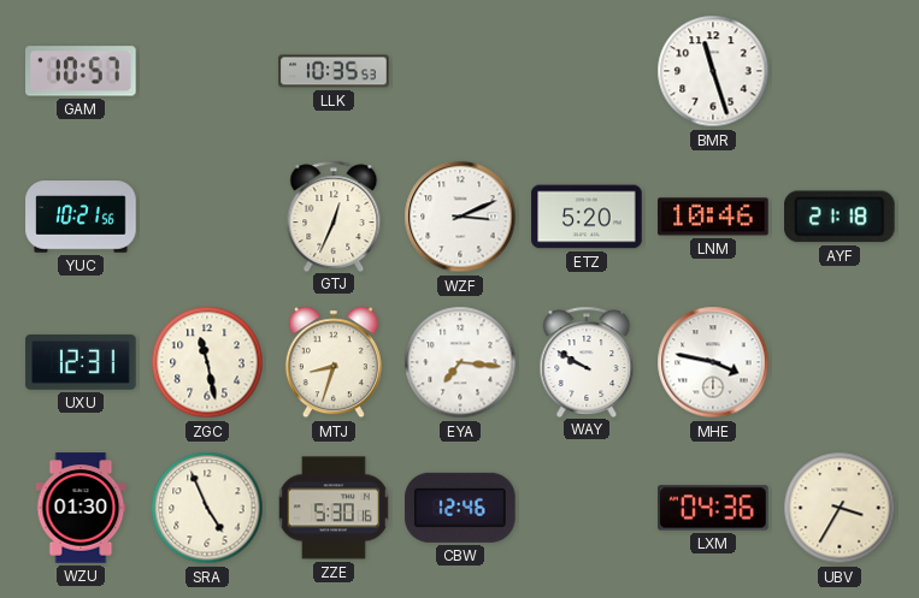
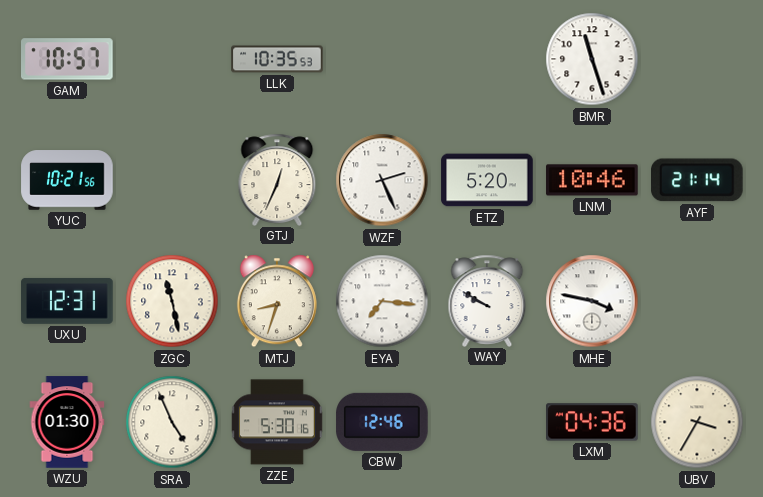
WZF: 3:11 -> 2:26 (382, 180)
AYF: 21:18 -> 21:14 (698, 180)
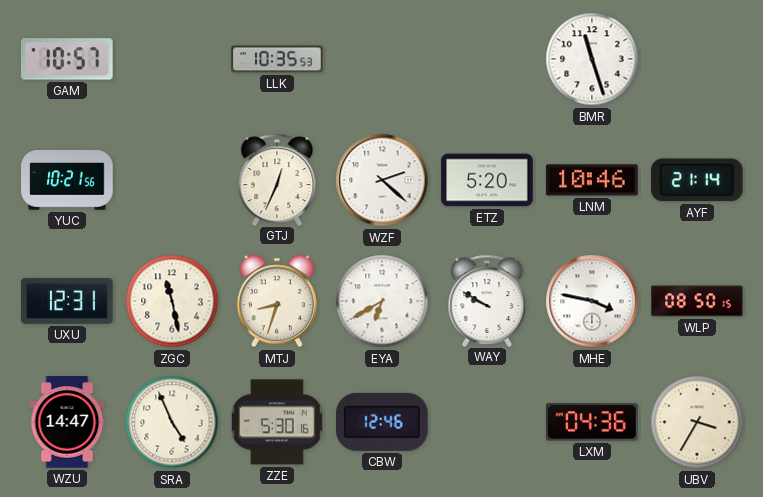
WZF: 2:26 -> 2:22 (382, 180)
EYA: 7:16 -> 6:40 (382, 301)
WLP: none -> 08:50 (697, 301)
WZU: 01:30 -> 14:47 (67, 422)
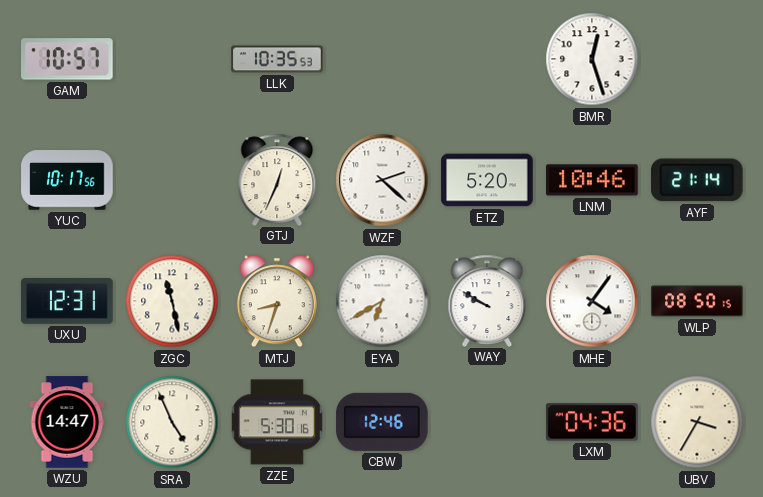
BMR: 11:27 -> 12:27 (592, 59)
YUC: 10:21 -> 10:17 (67, 180)
MHE: 3:47 -> 4:06 (592, 301)
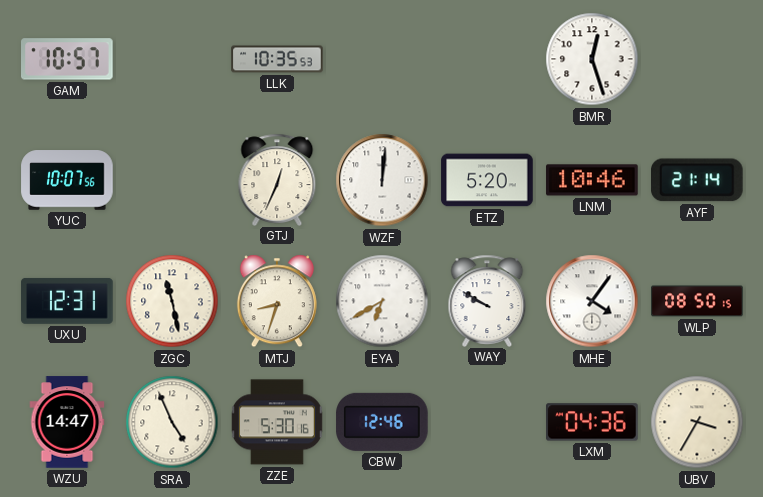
YUC: 10:17 -> 10:07 (67, 180)
WZF: 2:22 -> 12:01 (382, 180)
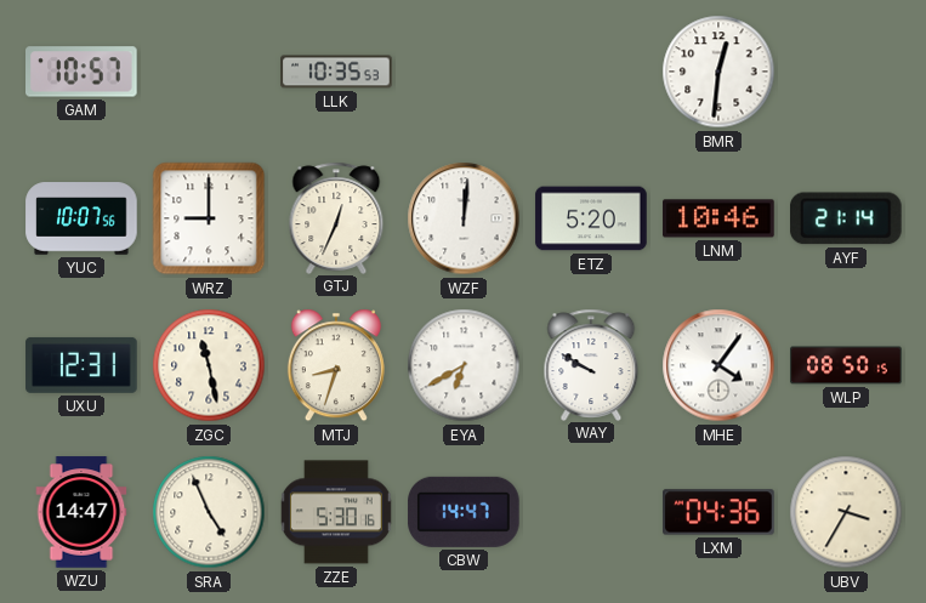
BMR: 12:27 -> 12:31 (718, 72)
WRZ: none -> 9:00 (209, 218)
CBW: 12:46 -> 14:47 (464, 512)
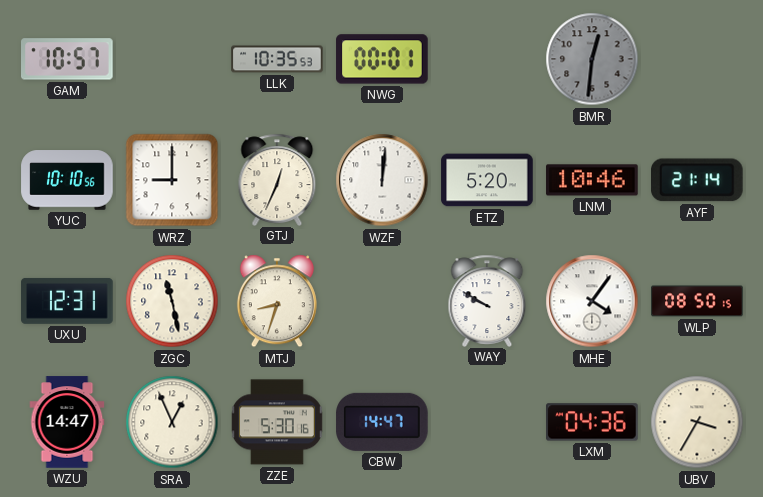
NWG: none -> 00:01 (382, 59)
BMR dial: white -> grey (592, 59)
YUC: 10:07 -> 10:10 (67, 180)
EYA: 6:40 -> none (464, 365)
SRA: 4:56 -> 12:56 (172, 422)
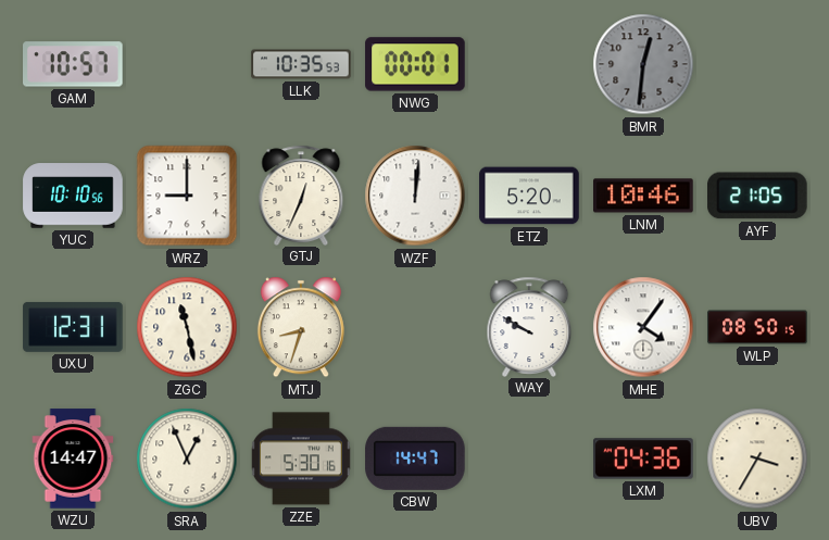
AYF: 21:14 -> 21:05 (758, 196)
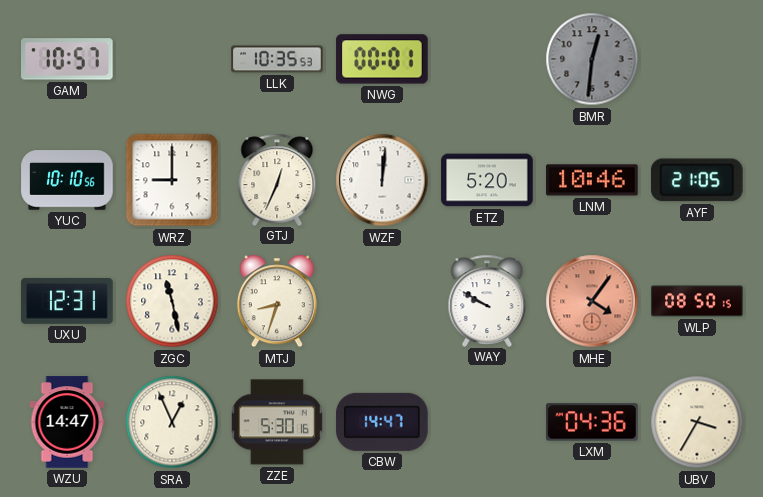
MHE dial: white -> salmon (592, 301)
